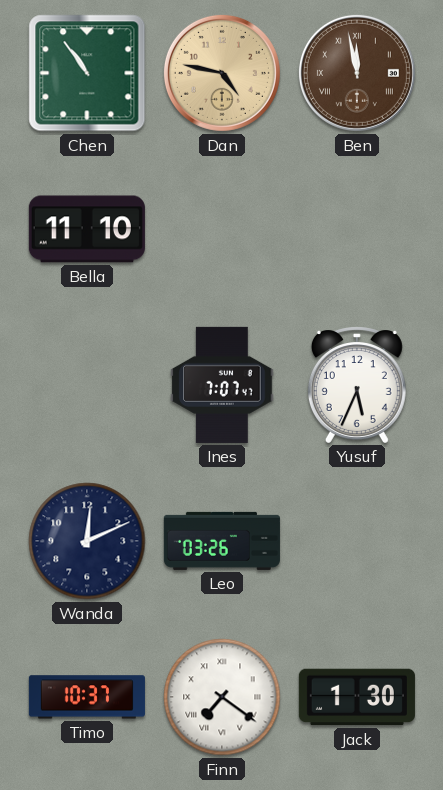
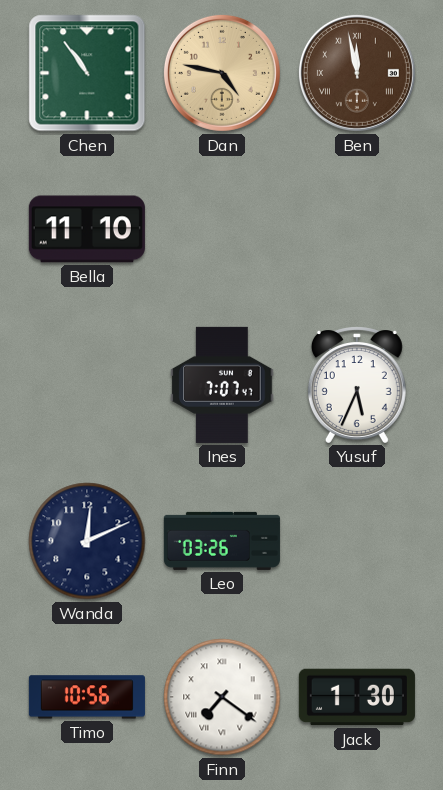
Timo: 10:37 -> 10:56 (87, 697)
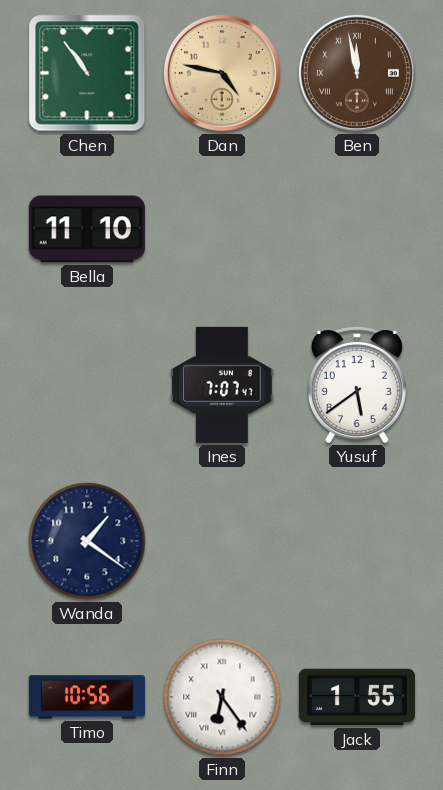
Yusuf: 5:34 -> 5:39 (357, 385)
Wanda: 12:11 -> 1:21 (87, 541)
Leo: 03:26 -> none (222, 541)
Finn: 7:21 -> 6:24 (222, 697)
Jack: 1:30 -> 1:55 (357, 697)
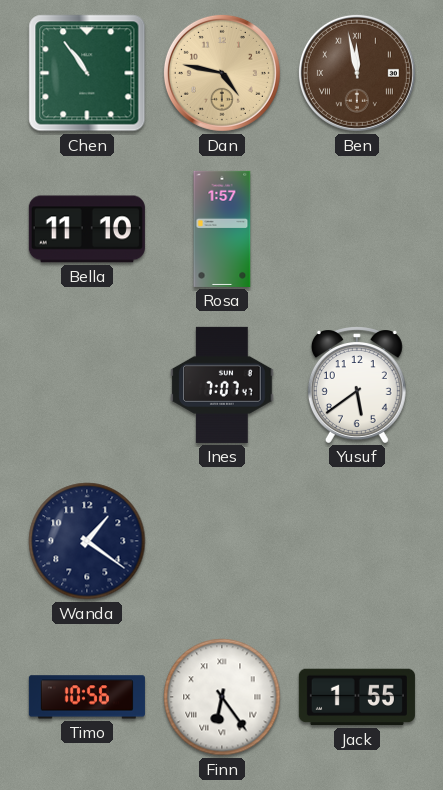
Rosa: none -> 1:57 (222, 229)
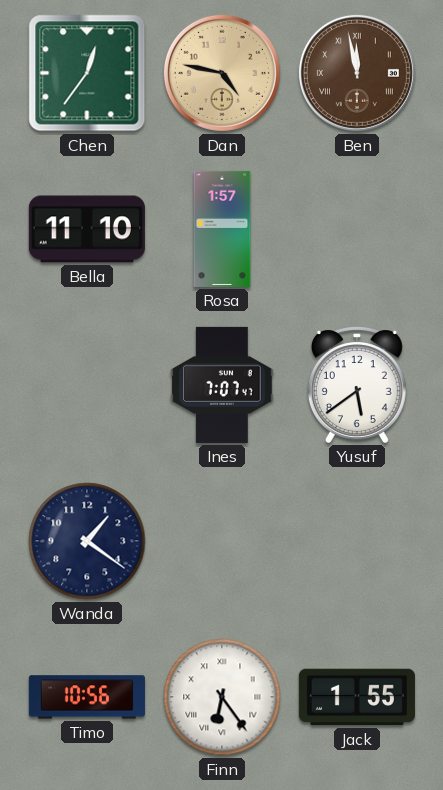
Chen: 10:54 -> 12:36 (87, 73)
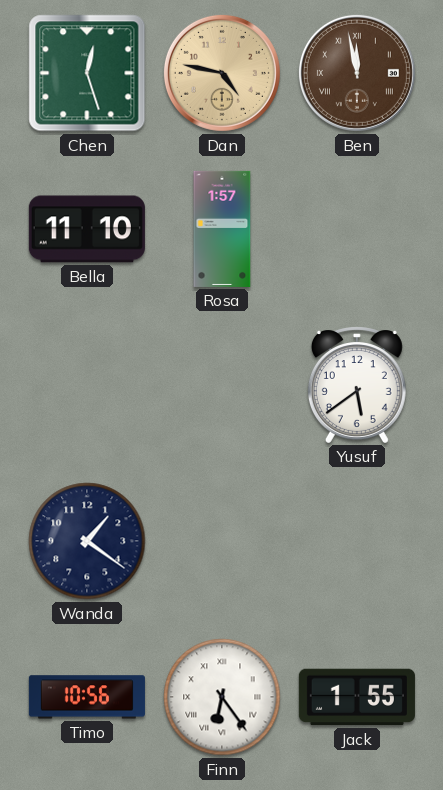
Chen: 12:36 -> 12:27 (87, 73)
Ines: 7:07 -> none (222, 385)
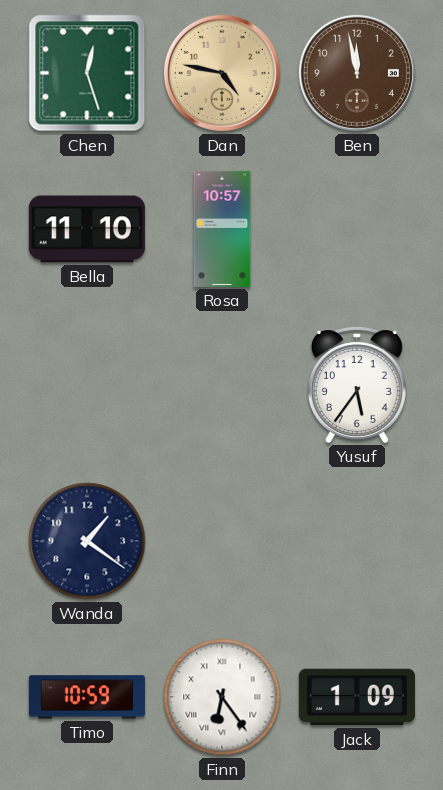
Ben numerals: Roman -> Arabic (357, 73)
Rosa: 1:57 -> 10:57 (222, 229)
Yusuf: 5:39 -> 5:36 (357, 385)
Timo: 10:56 -> 10:59 (87, 697)
Jack: 1:55 -> 1:09 (357, 697)
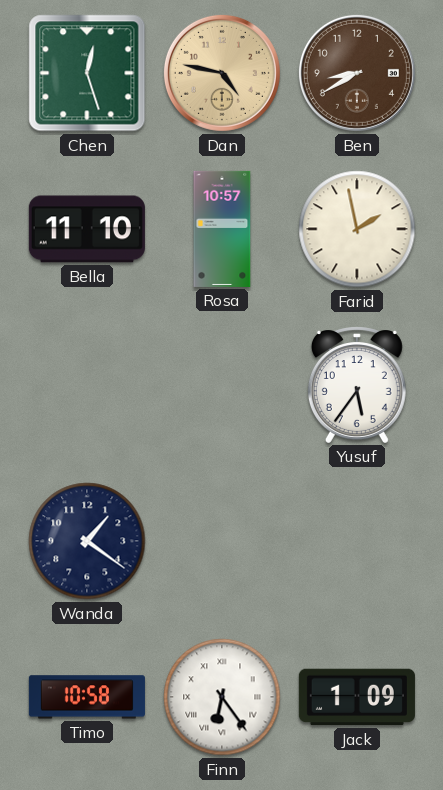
Ben: 11:58 -> 8:40 (357, 73)
Farid: none -> 1:58 (357, 229)
Timo: 10:59 -> 10:58 (87, 697)
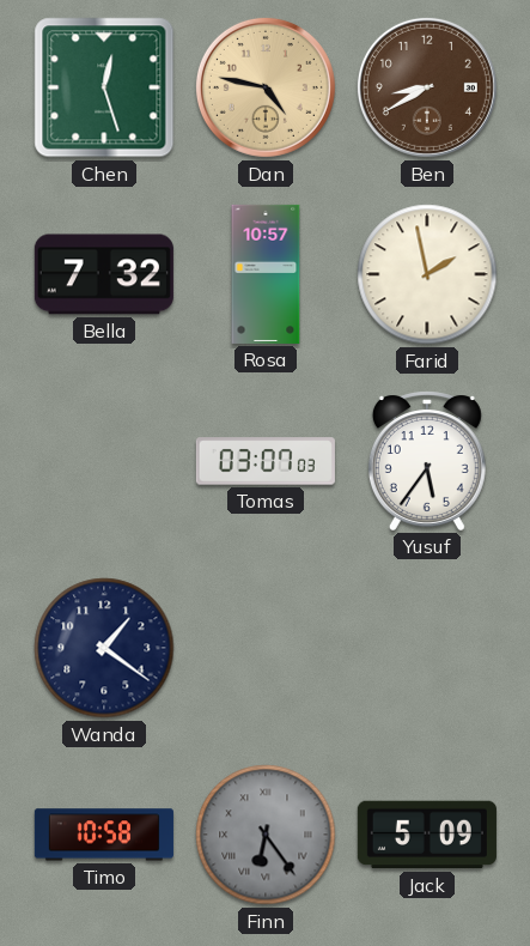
Bella: 11:10 -> 7:32 (104, 274)
Tomas: none -> 03:07 (266, 461)
Finn dial: white -> grey (266, 835)
Jack: 1:09 -> 5:09 (427, 835)
